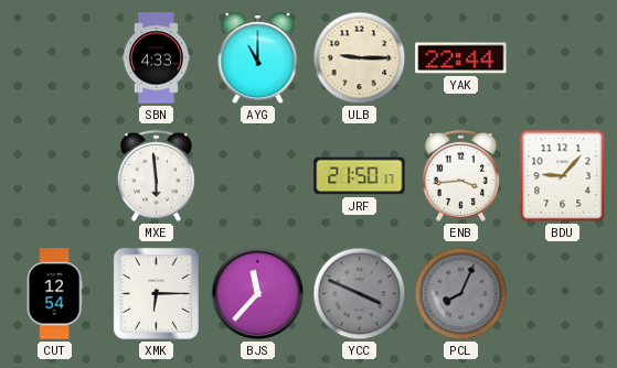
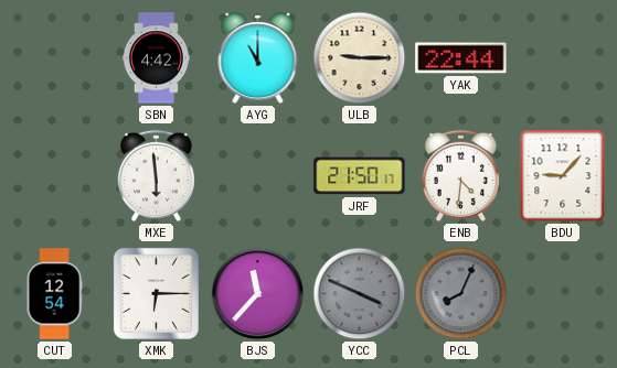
SBN: 4:33 -> 4:42 (156, 58)
ENB: 3:44 -> 4:31 (460, 175)
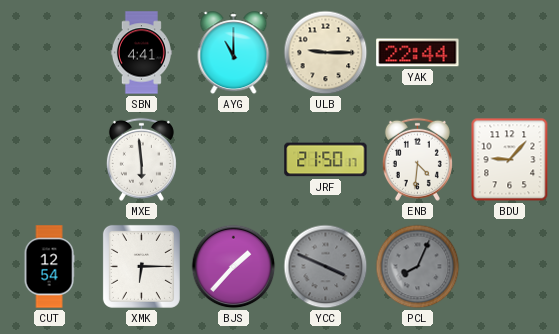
SBN: 4:42 -> 4:41 (141, 53)
BJS: 11:37 -> 1:37 (234, 267)
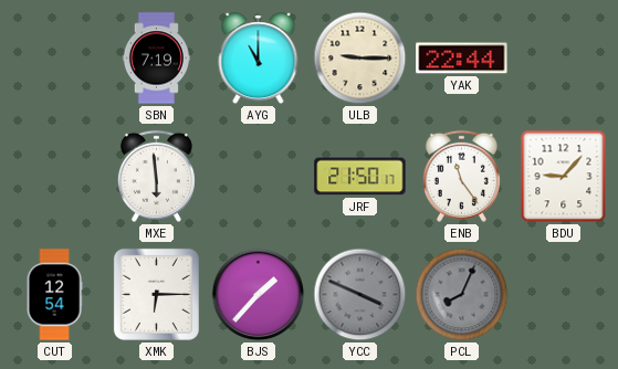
SBN: 4:41 -> 7:19 (156, 59)
ENB: 4:31 -> 11:24 (461, 176)
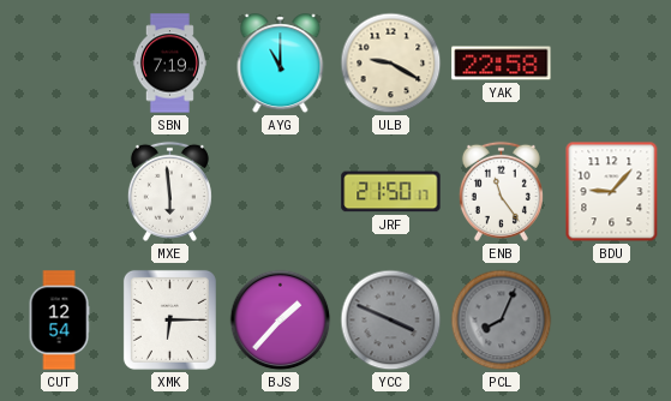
ULB: 9:15 -> 9:20 (391, 64)
YAK: 22:44 -> 22:58 (502, 64)
